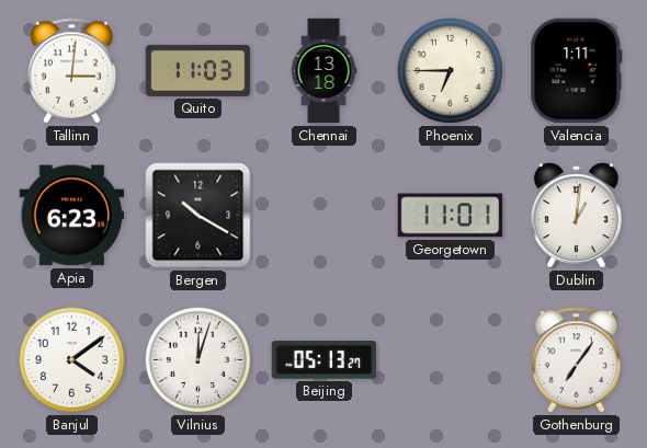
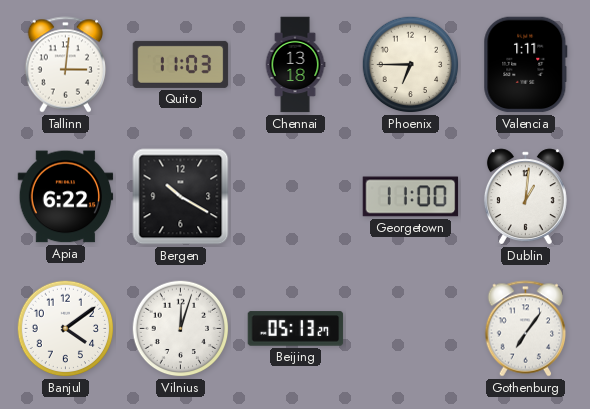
Apia: 6:23 -> 6:22 (66, 197)
Georgetown: 11:01 -> 11:00 (411, 197)
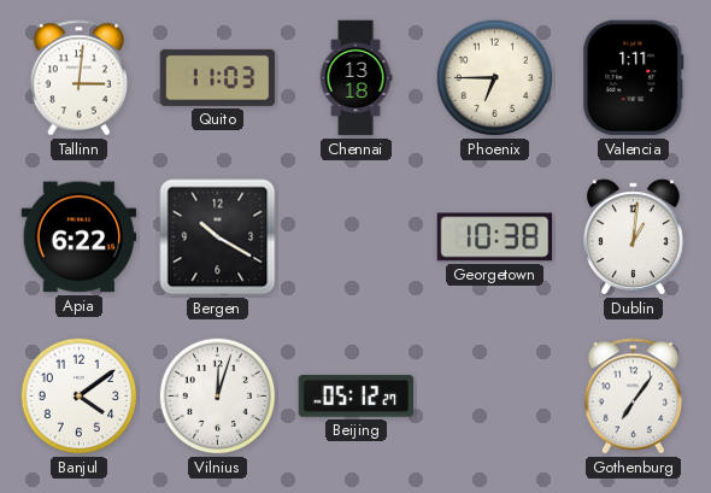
Georgetown: 11:00 -> 10:38 (495, 237)
Beijing: 05:13 -> 05:12 (357, 397)
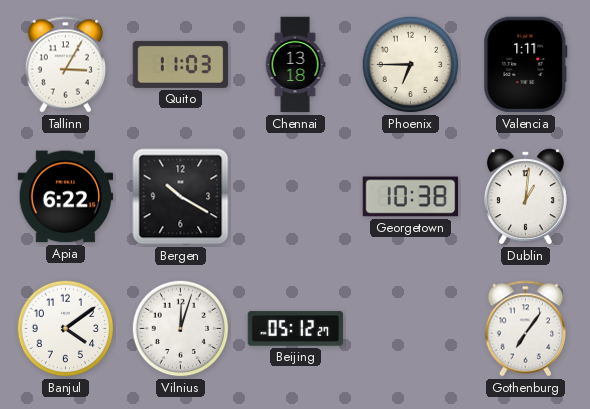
Tallinn: 3:01 -> 3:05 (66, 65)
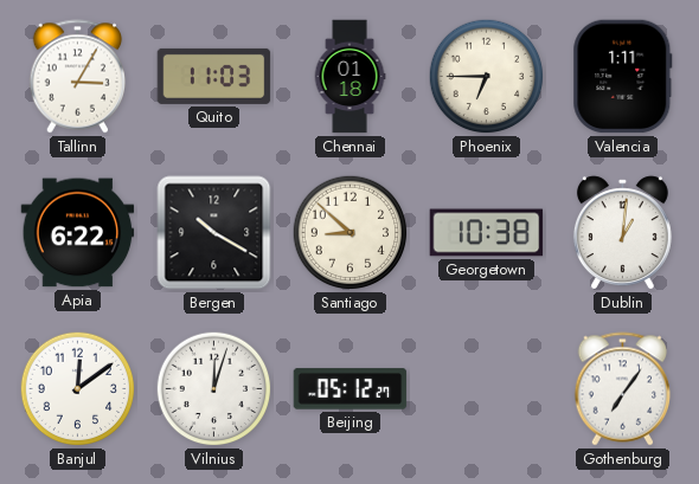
Chennai: 13:18 -> 01:18 (349, 77)
Santiago: none -> 8:52 (351, 233)
Banjul: 4:09 -> 12:09 (78, 389)
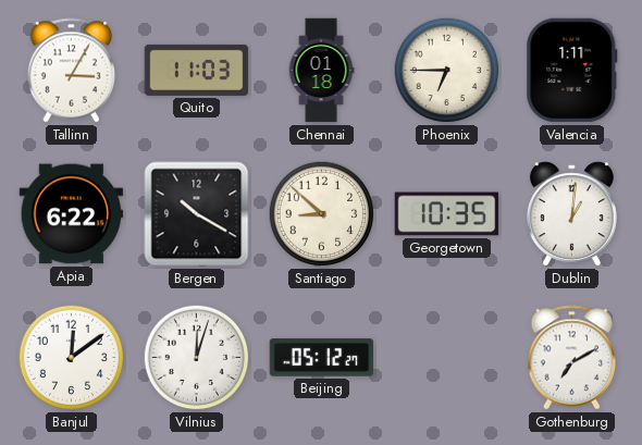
Georgetown: 10:38 -> 10:35 (447, 214)
Gothenburg: 7:06 -> 7:10 (572, 358)
